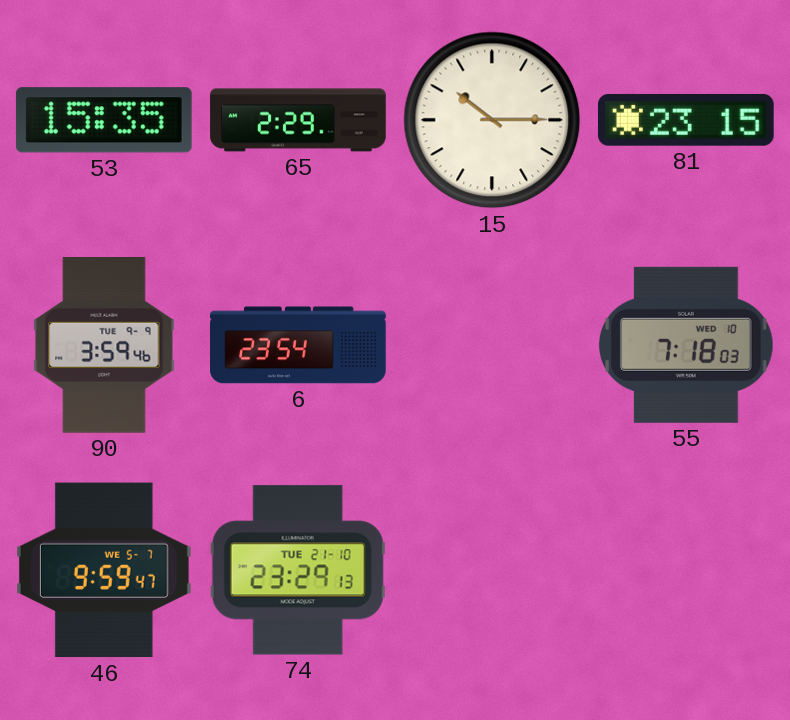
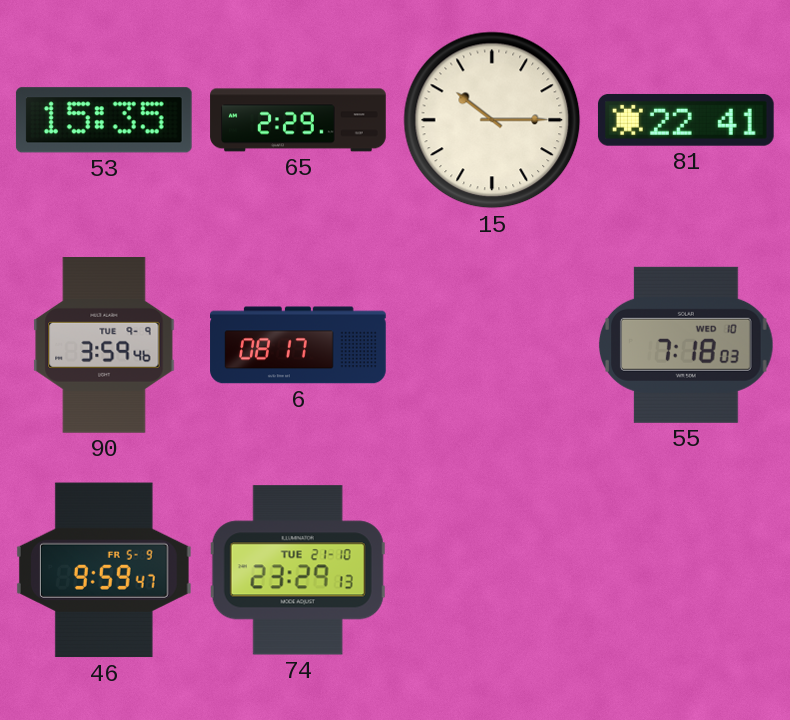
81: 23:15 -> 22:41 (686, 120)
6: 23:54 -> 08:17 (298, 345)
46 date: WE 5-7 -> FR 5-9 (104, 570)
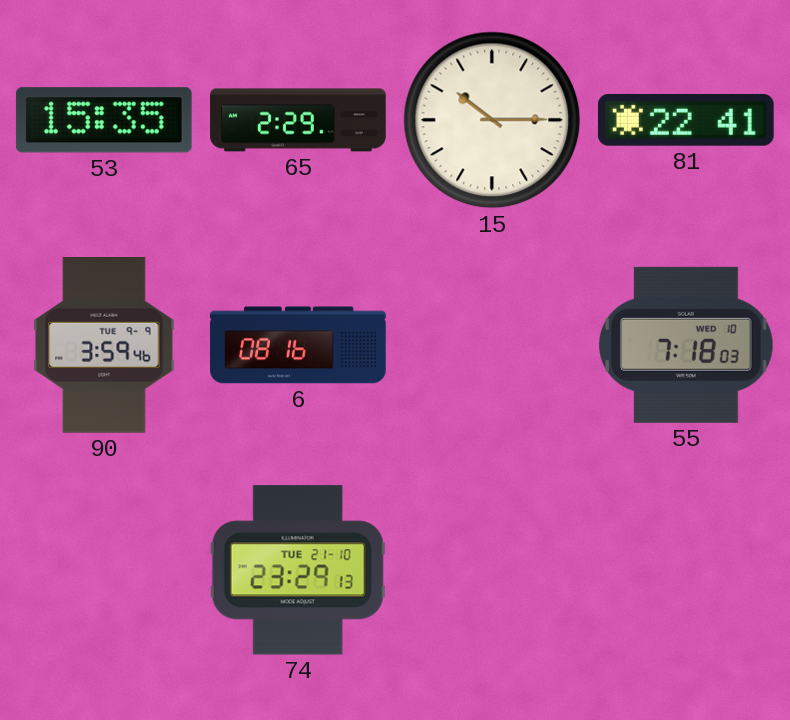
6: 08:17 -> 08:16 (298, 345)
46: 9:59 -> none (104, 570)
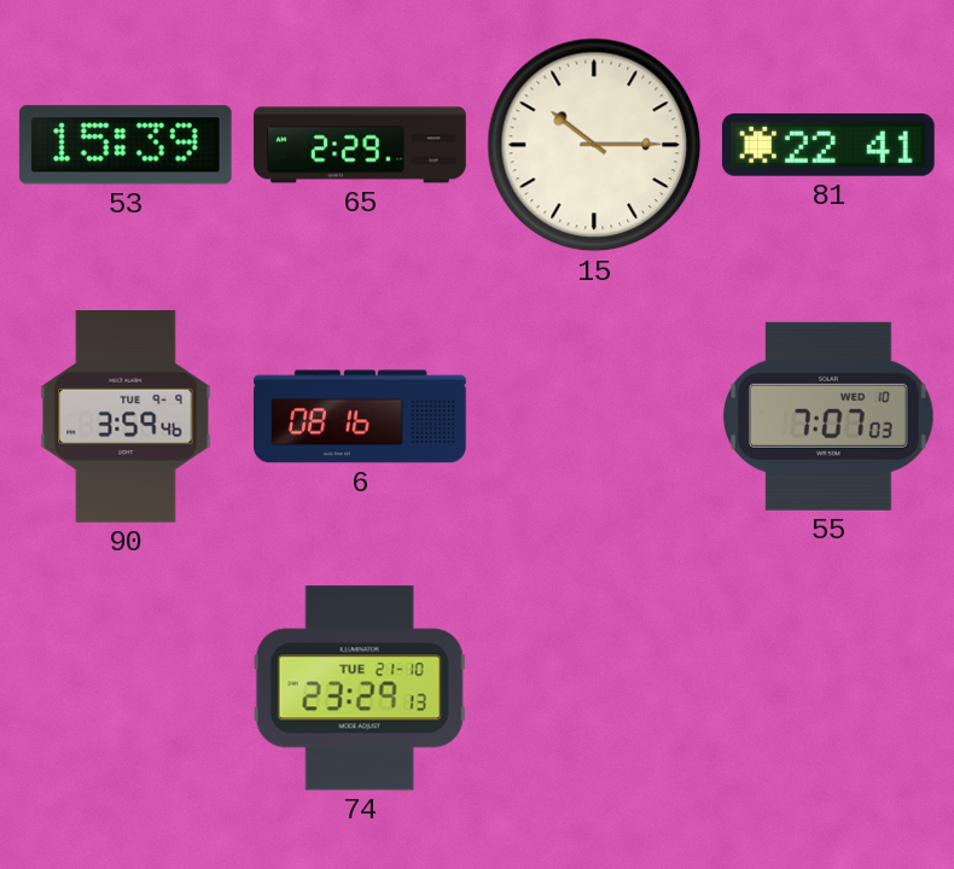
53: 15:35 -> 15:39 (126, 145)
55: 7:18 -> 7:07 (828, 416)
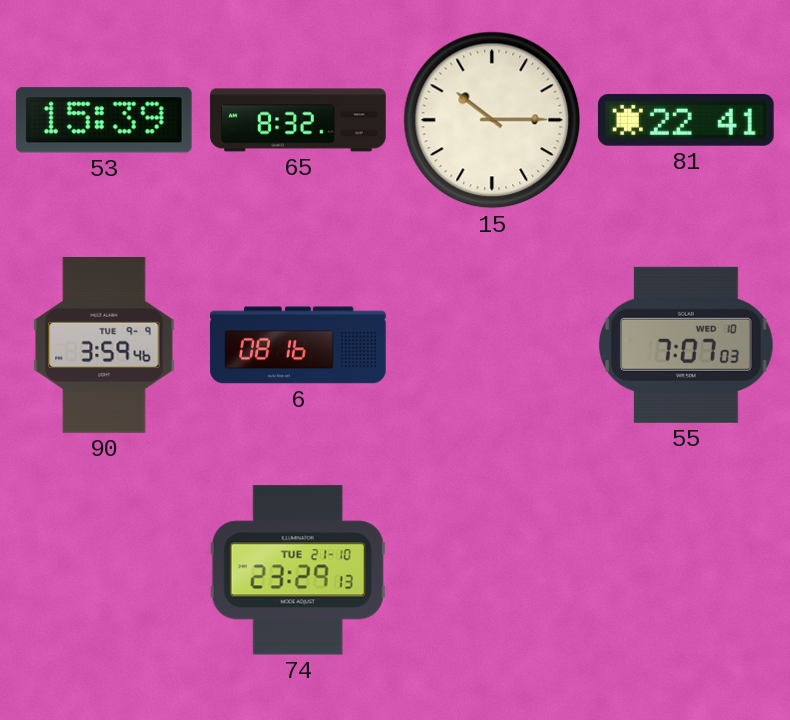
65: 2:29 -> 8:32 (298, 120)
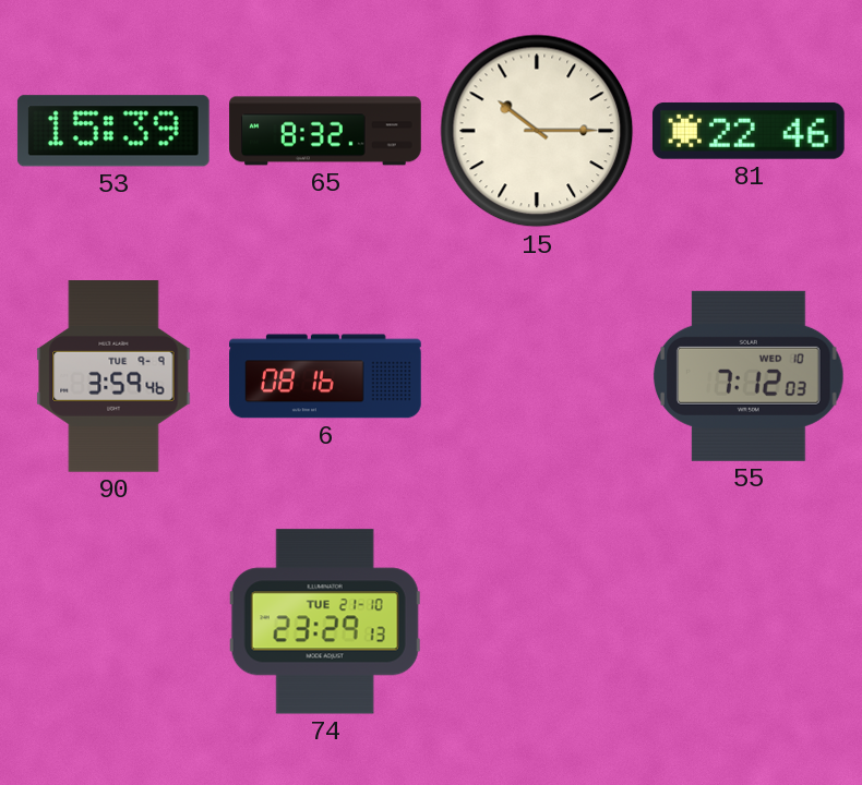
81: 22:41 -> 22:46 (749, 131)
55: 7:07 -> 7:12 (749, 376)
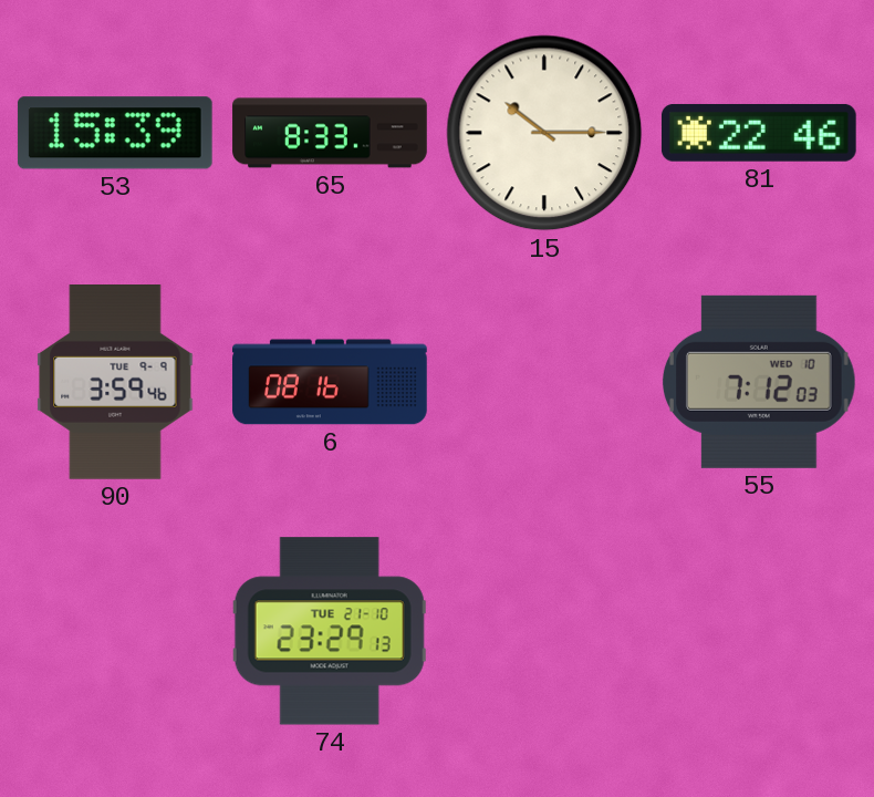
65: 8:32 -> 8:33 (330, 133)
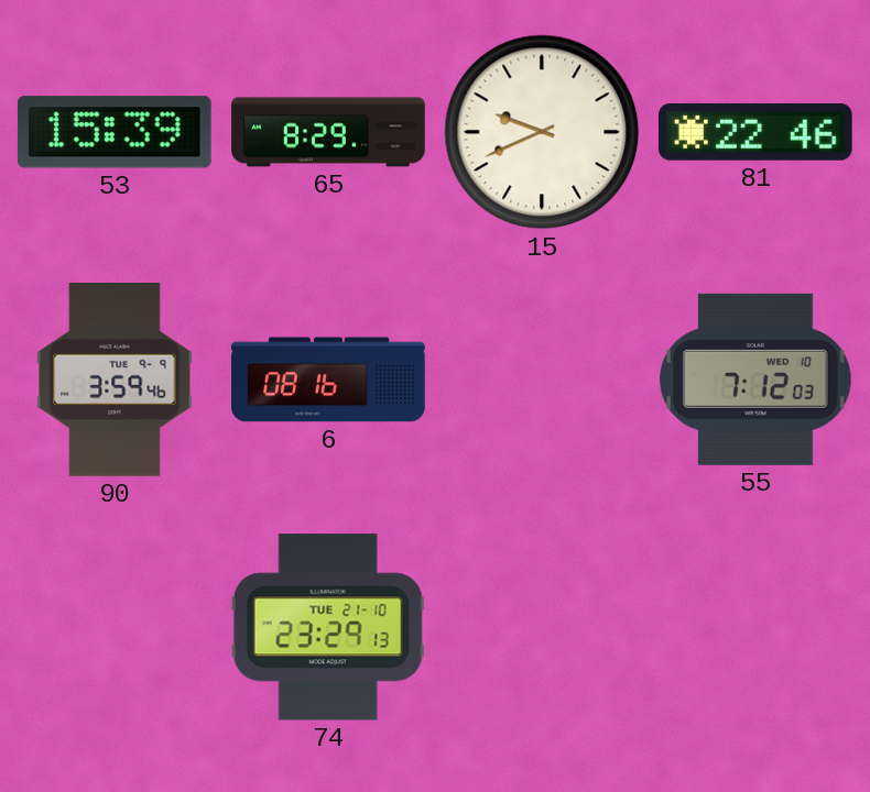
65: 8:33 -> 8:29 (328, 132)
15: 10:15 -> 9:41 (542, 132)
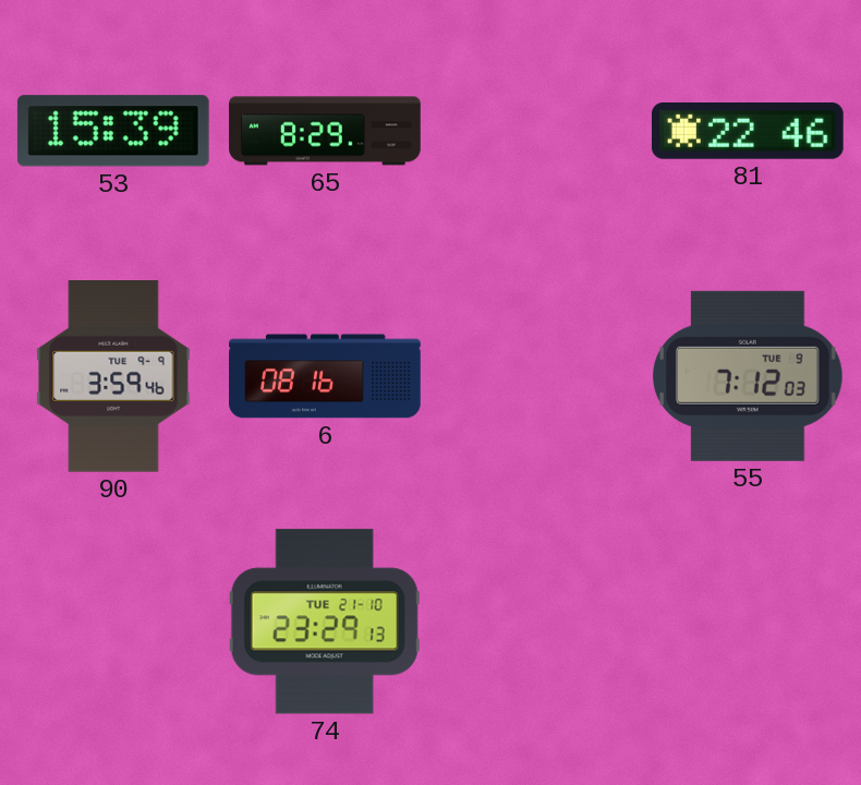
15: 9:41 -> none (542, 132)
55 date: WED 10 -> TUE 9 (748, 376)
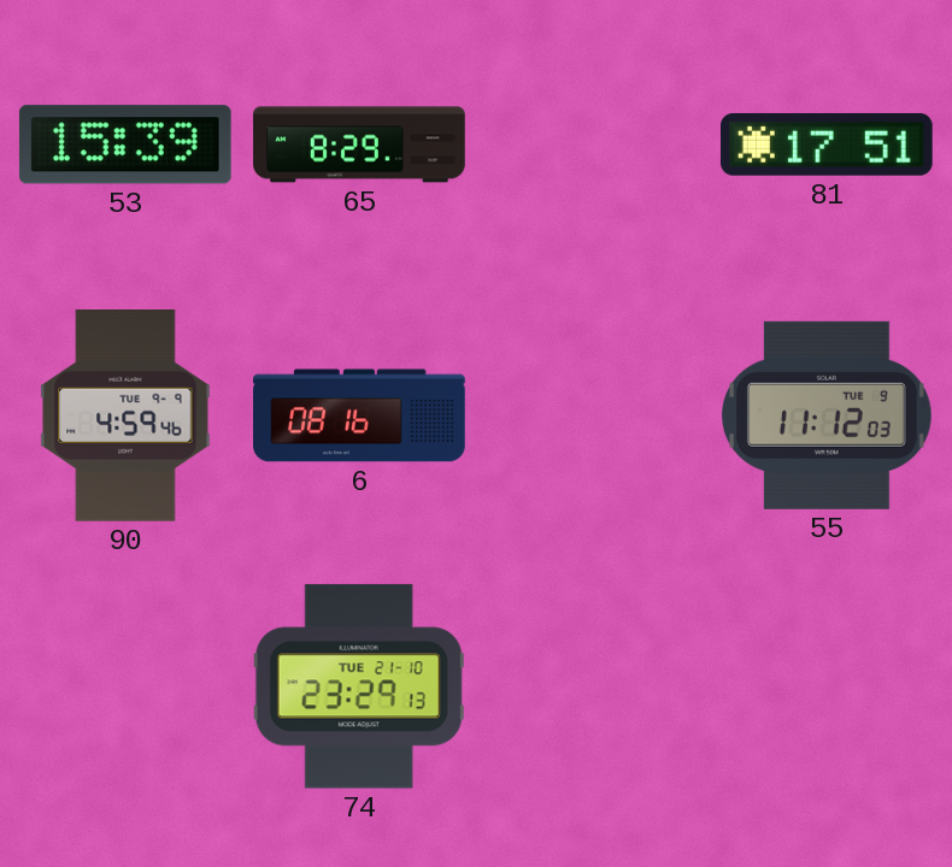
81: 22:46 -> 17:51 (827, 144)
90: 3:59 -> 4:59 (125, 417)
55: 7:12 -> 11:12 (827, 415)
